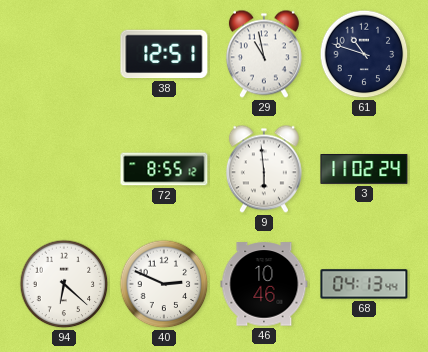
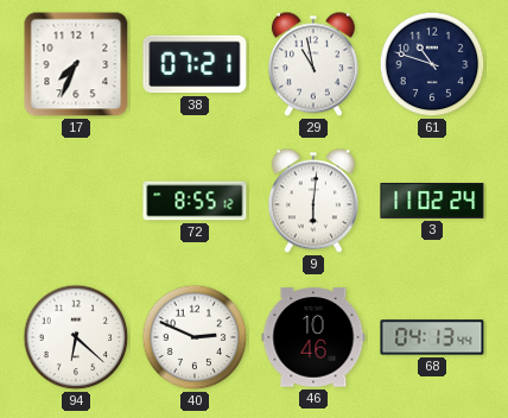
17: none -> 7:34 (76, 64)
38: 12:51 -> 07:21 (195, 64)
9: 5:59 -> 6:01 (313, 201)
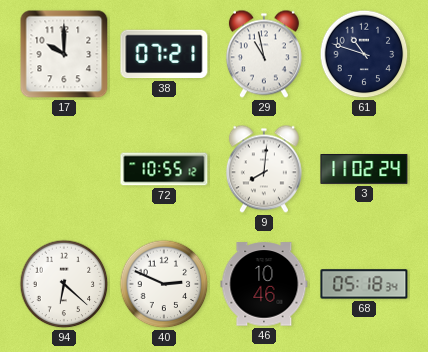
17: 7:34 -> 10:00 (64, 54)
72: 8:55 -> 10:55 (164, 169)
9: 6:01 -> 8:01 (264, 169)
68: 04:13 -> 05:18 (364, 284)
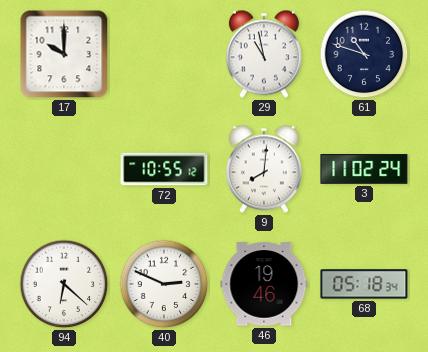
38: 07:21 -> none (164, 54)
46: 10:46 -> 19:46 (264, 284)
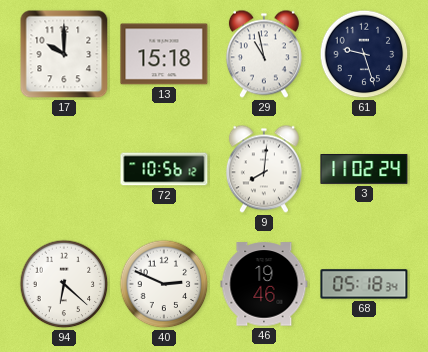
13: none -> 15:18 (164, 54)
61: 10:48 -> 9:27 (364, 54)
72: 10:55 -> 10:56 (164, 169)
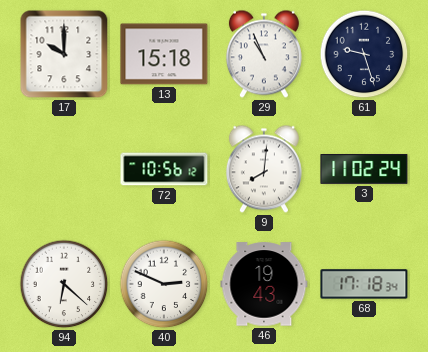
29: 10:58 -> 10:56 (264, 54)
46: 19:46 -> 19:43 (264, 284)
68: 05:18 -> 17:18 (364, 284)
